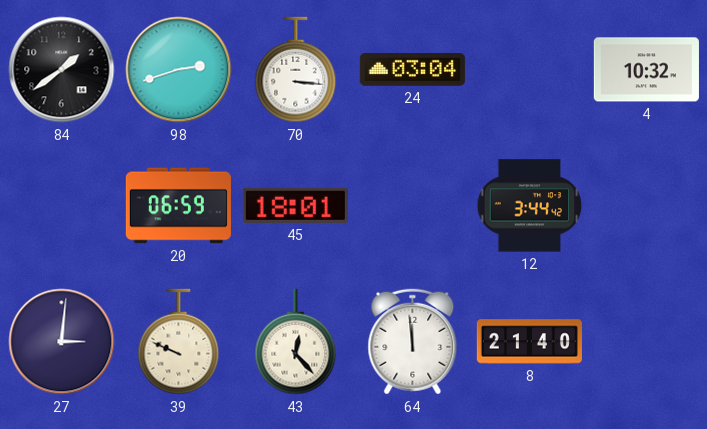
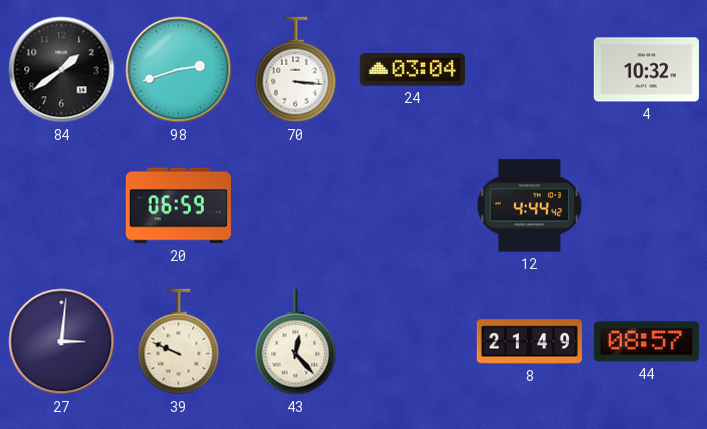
45: 18:01 -> none (295, 205)
12: 3:44 -> 4:44 (530, 206)
64: 11:59 -> none (413, 342)
8: 21:40 -> 21:49 (529, 342)
44: none -> 08:57 (646, 342)
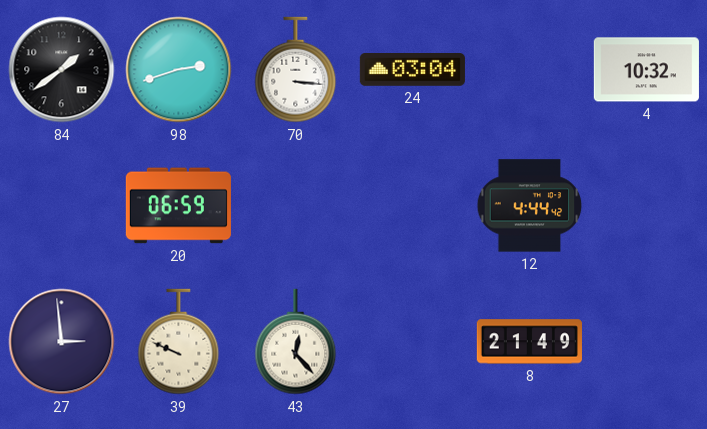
27: 3:01 -> 2:59 (62, 342)
44: 08:57 -> none (646, 342)
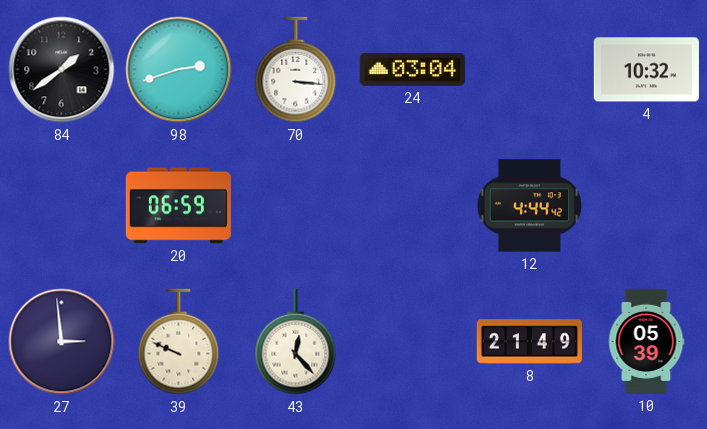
10: none -> 05:39 (646, 341)
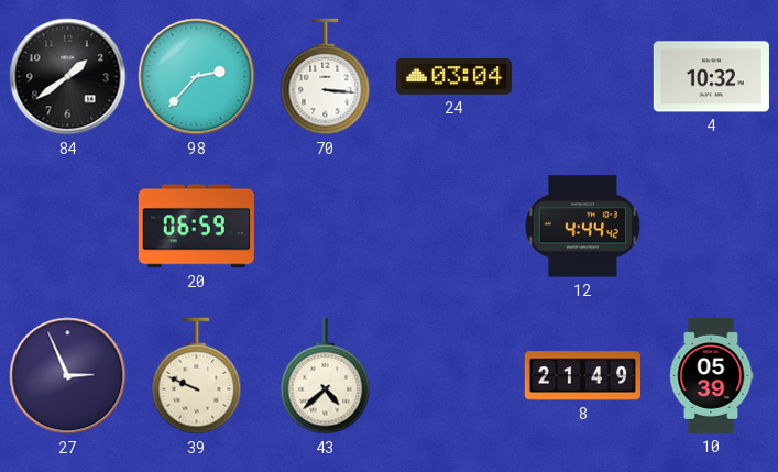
98: 2:42 -> 2:37 (197, 77)
27: 2:59 -> 2:56 (68, 376)
43: 12:23 -> 4:38 (326, 376)
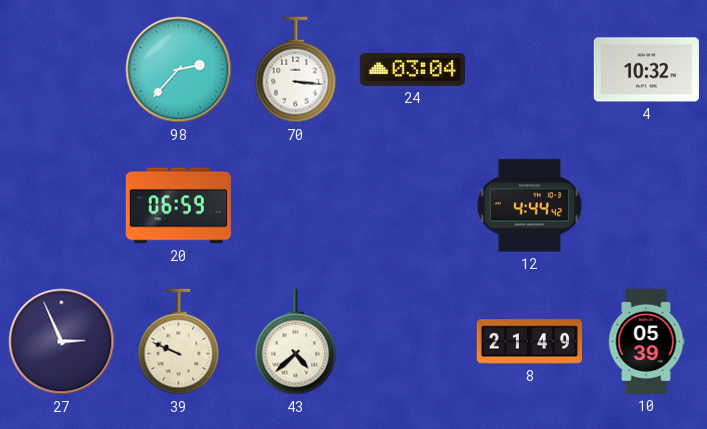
84: 1:39 -> none (68, 77)
